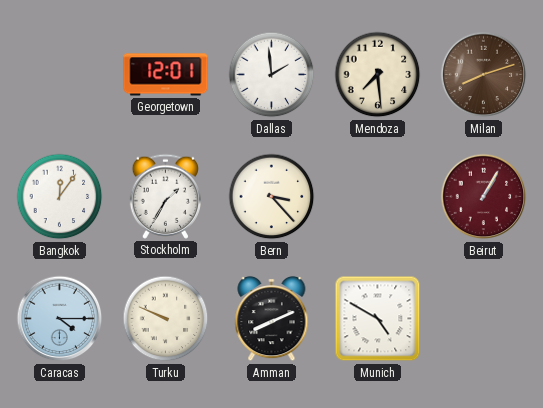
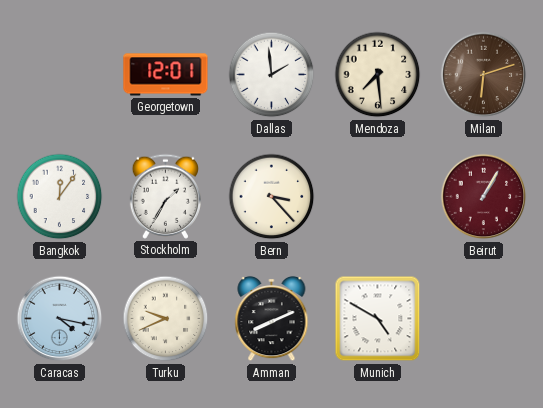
Milan: 8:12 -> 6:12 (484, 75)
Caracas: 4:15 -> 4:17 (60, 319)
Turku: 9:49 -> 9:41 (166, 319)
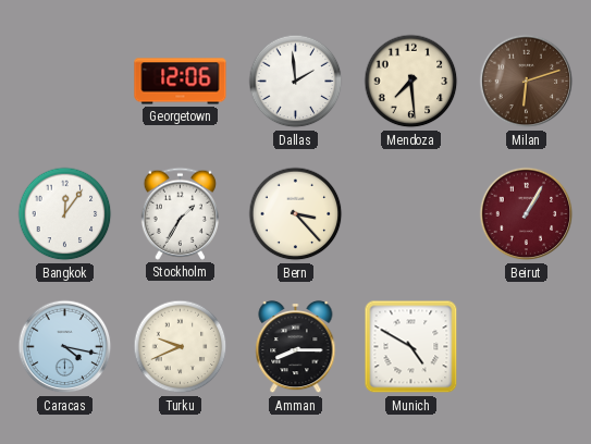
Georgetown: 12:01 -> 12:06 (181, 82)
Amman: 8:11 -> 8:15 (296, 347)
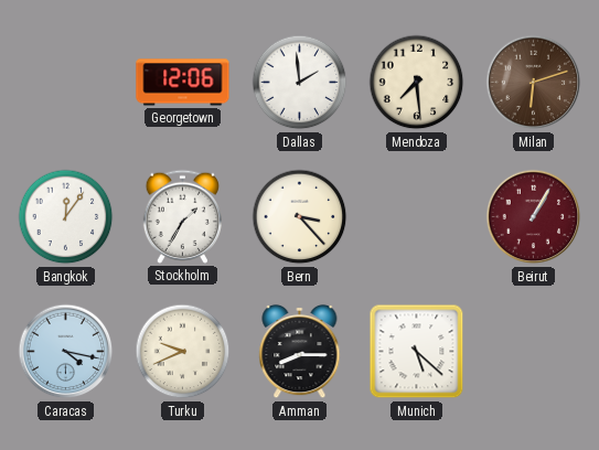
Munich: 4:50 -> 5:22 (417, 352)
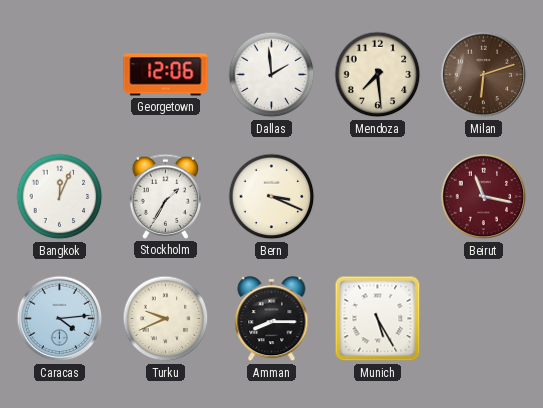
Bangkok: 12:06 -> 12:04 (60, 197)
Bern: 3:23 -> 3:19 (272, 197)
Beirut: 1:05 -> 11:17 (484, 197)
Caracas: 4:17 -> 4:14 (60, 319)
Munich: 5:22 -> 5:25 (378, 319)
